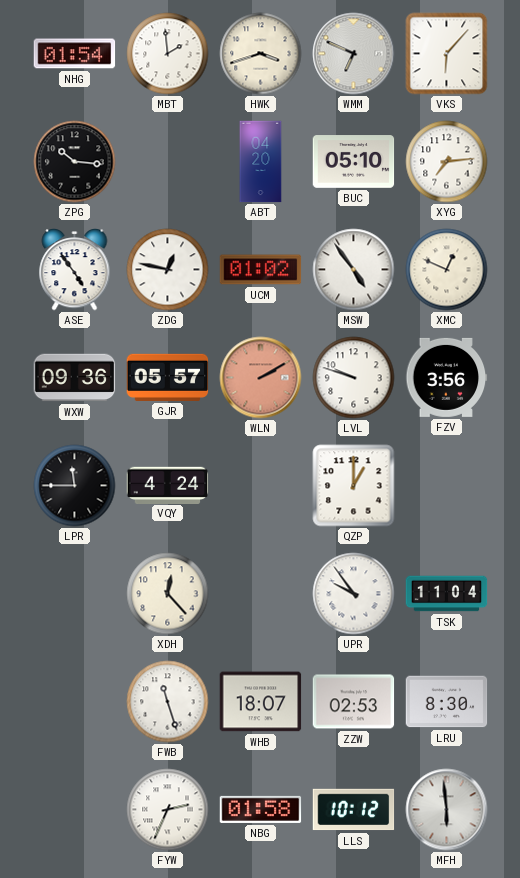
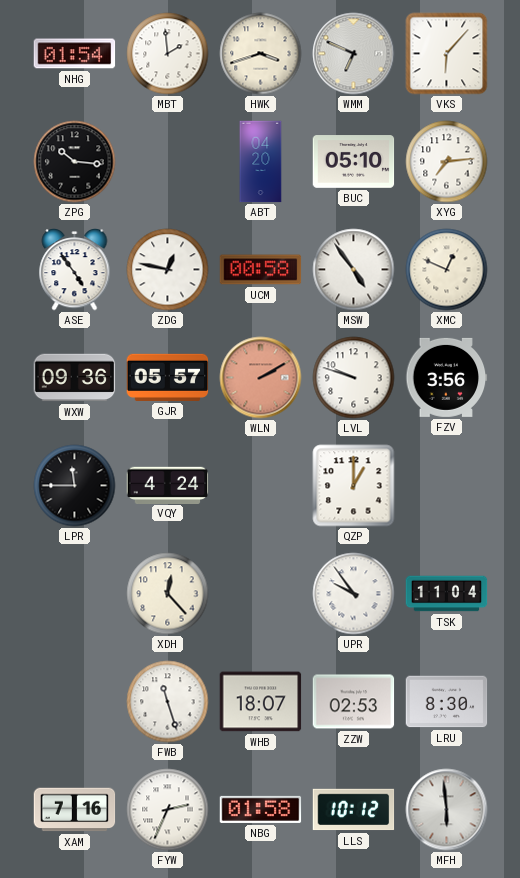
UCM: 01:02 -> 00:58 (261, 270)
XAM: none -> 7:16 (75, 810)
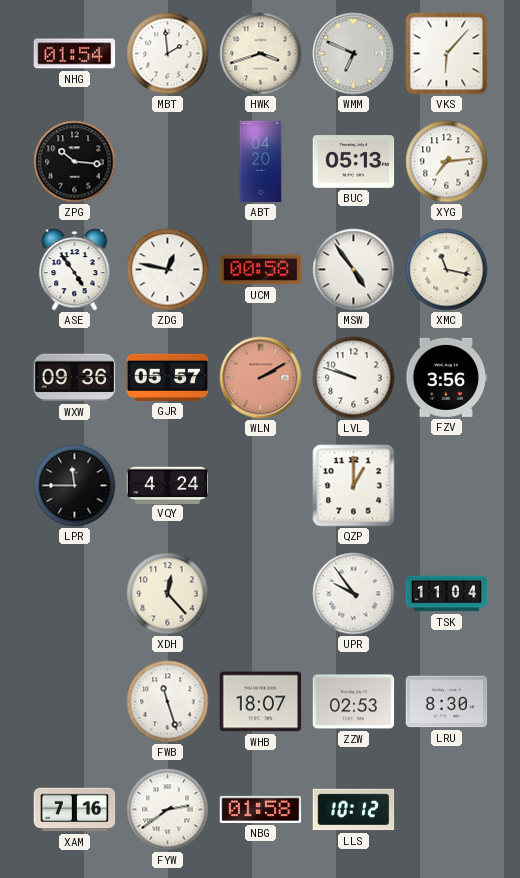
BUC: 05:10 -> 05:13 (354, 162)
XMC: 12:49 -> 11:17 (447, 270)
FYW: 2:34 -> 2:39 (168, 810)
MFH: 5:59 -> none (447, 810)
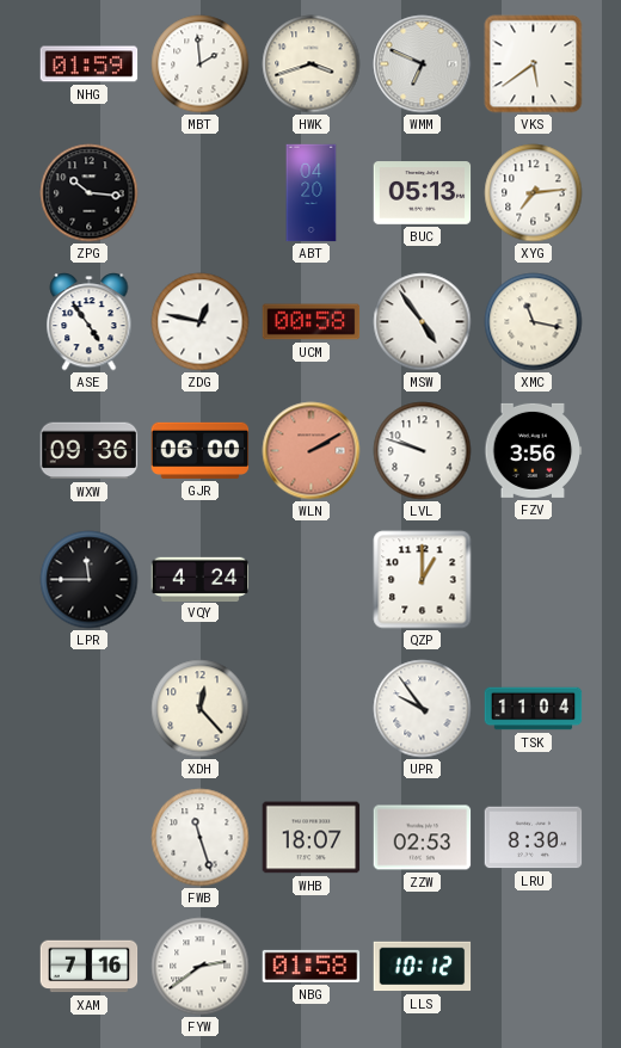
NHG: 01:54 -> 01:59 (90, 64)
VKS: 6:07 -> 5:39 (534, 64)
GJR: 05:57 -> 06:00 (201, 450)
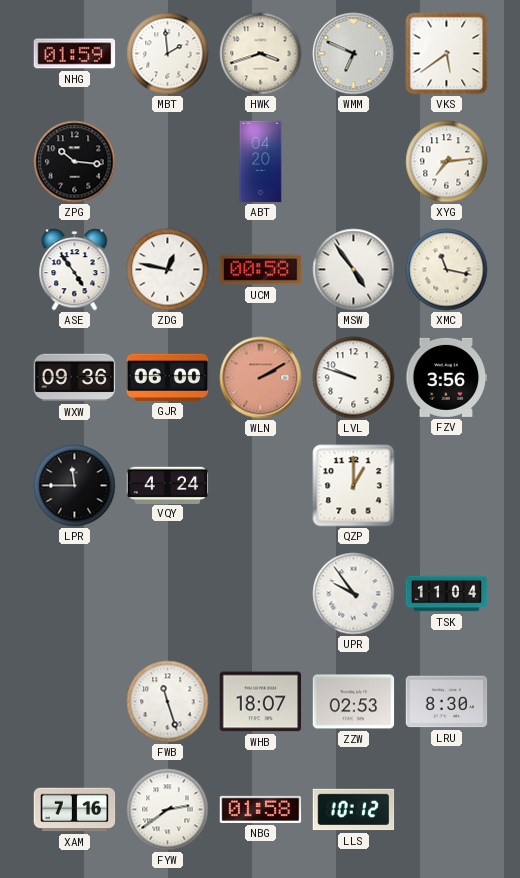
BUC: 05:13 -> none (423, 193)
XDH: 12:23 -> none (201, 709)
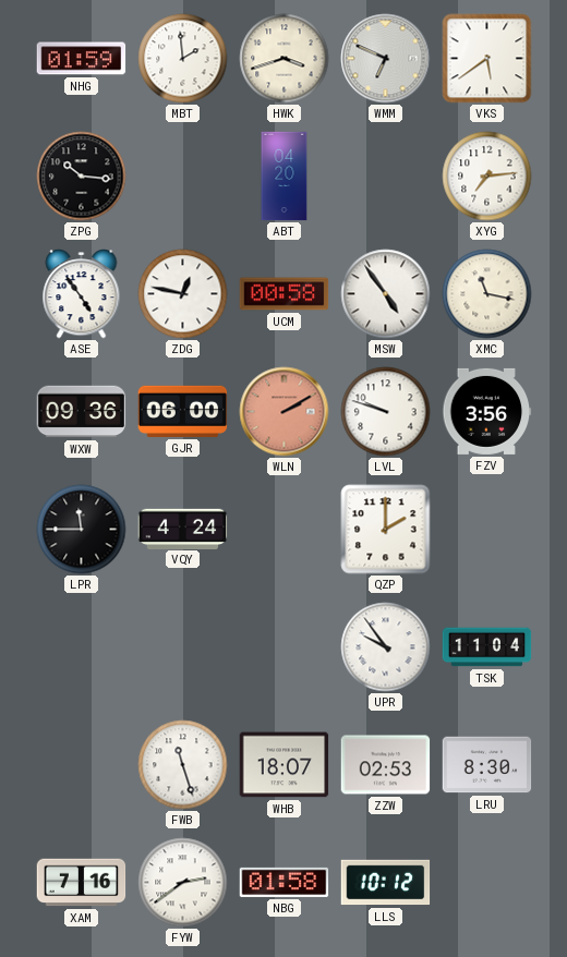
QZP: 1:00 -> 2:00 (386, 530)
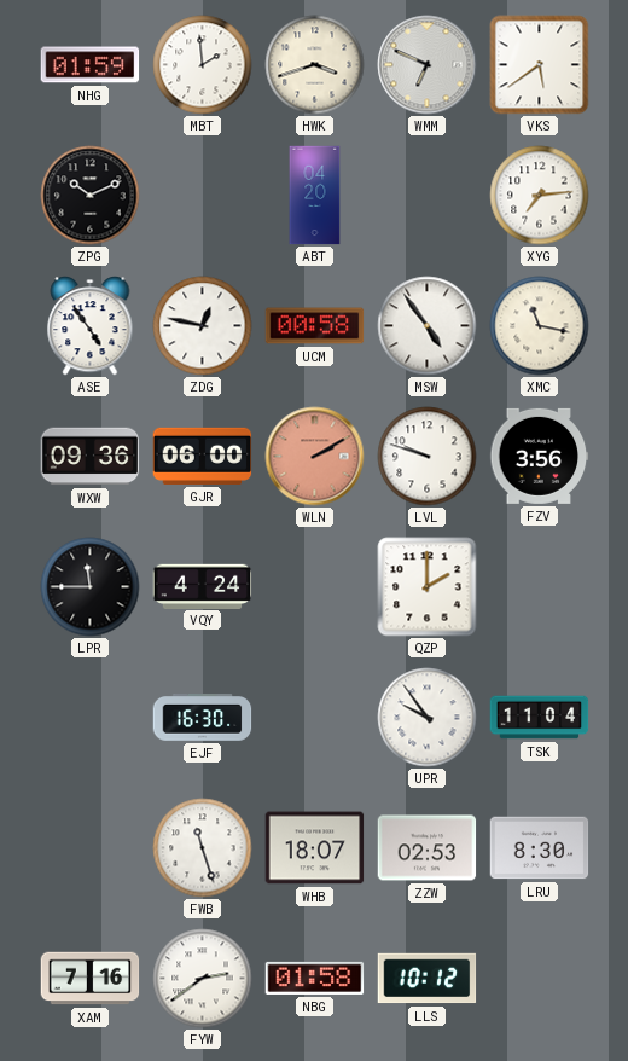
ZPG: 10:16 -> 10:11 (91, 196)
EJF: none -> 16:30 (203, 718)
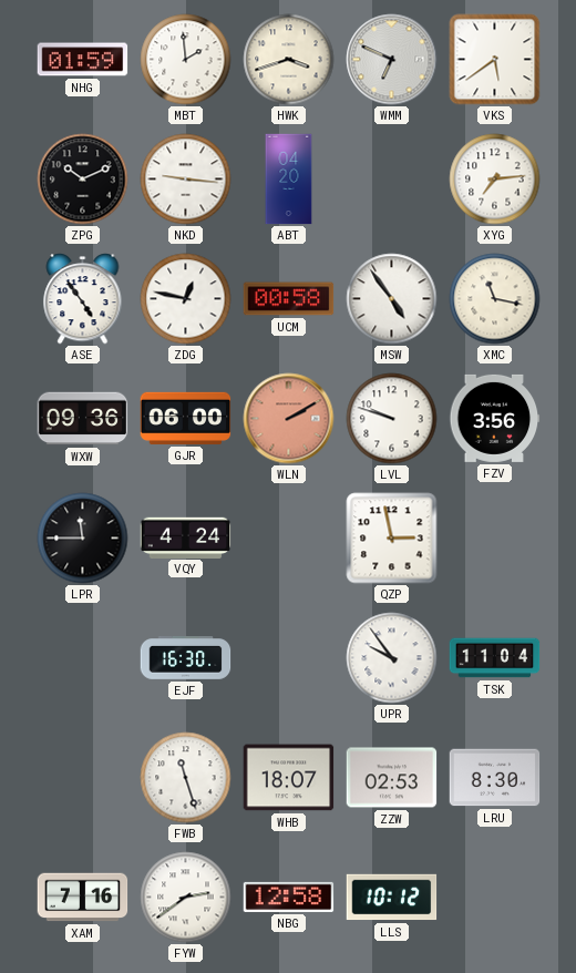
NKD: none -> 9:16 (186, 180)
QZP: 2:00 -> 2:58 (392, 539)
NBG: 01:58 -> 12:58 (289, 897)
